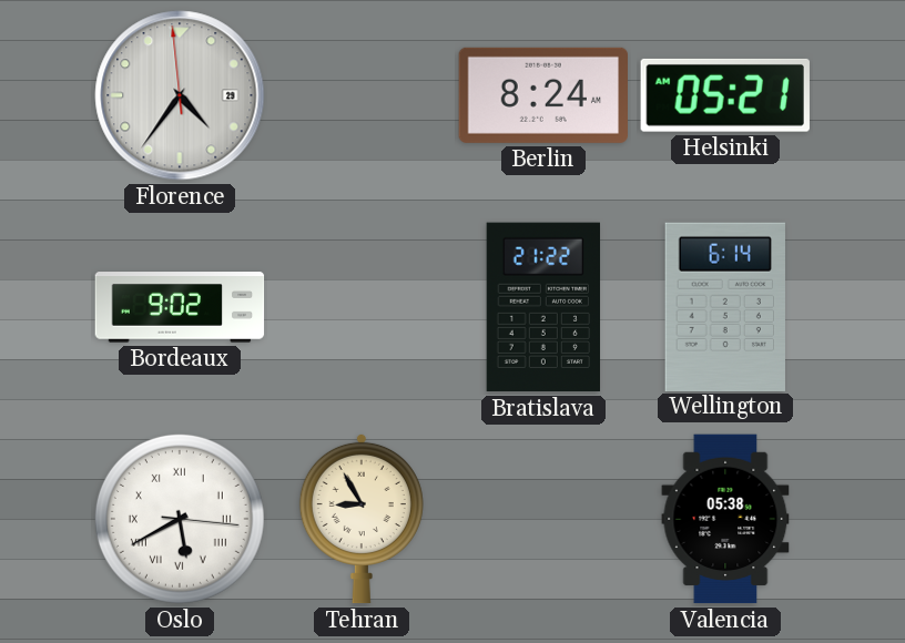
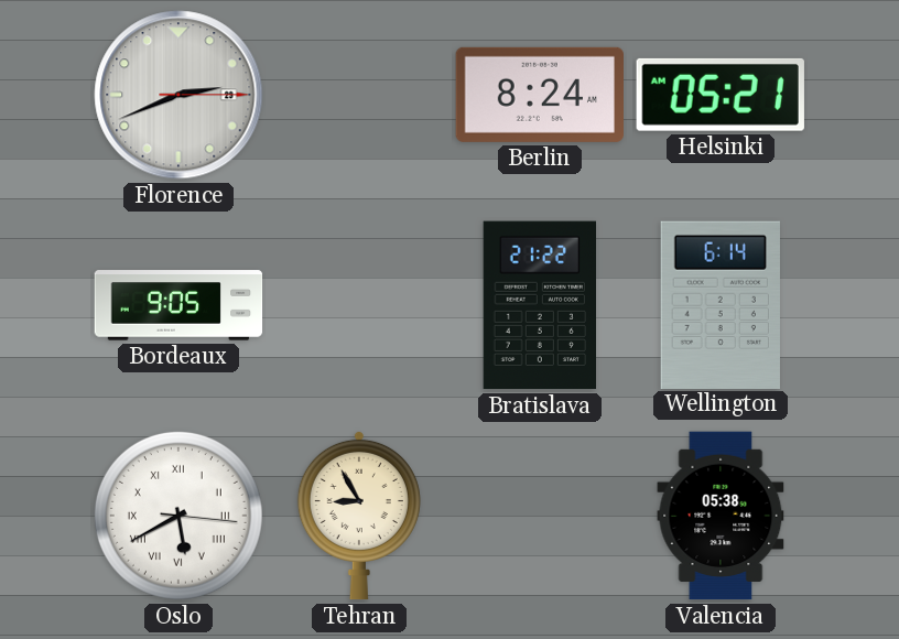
Florence: 4:35 -> 2:41 (178, 95)
Bordeaux: 9:02 -> 9:05 (178, 305)
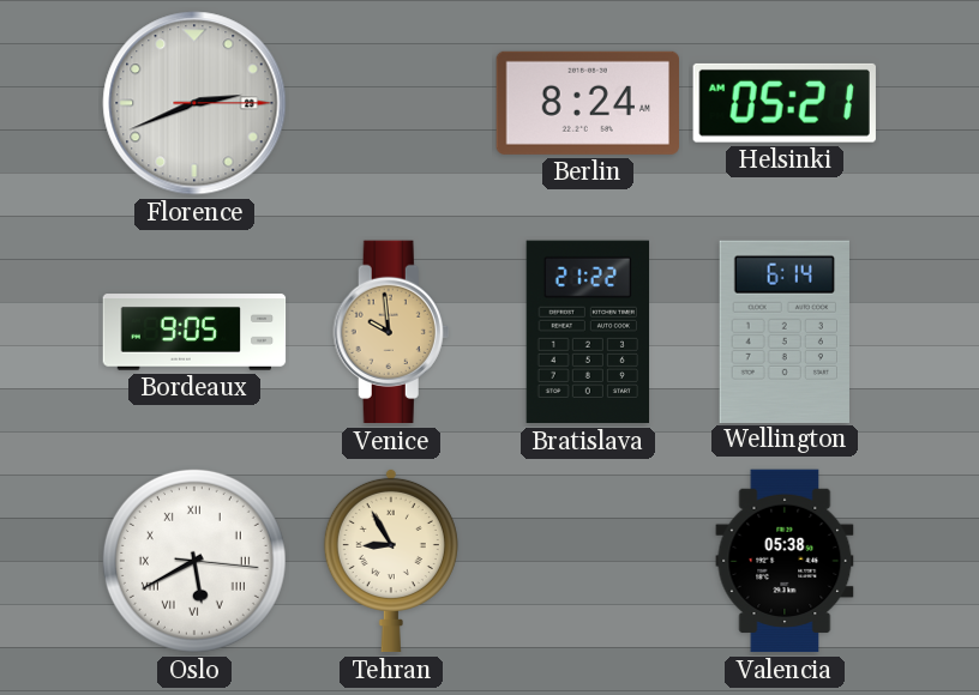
Venice: none -> 9:59 (391, 332)
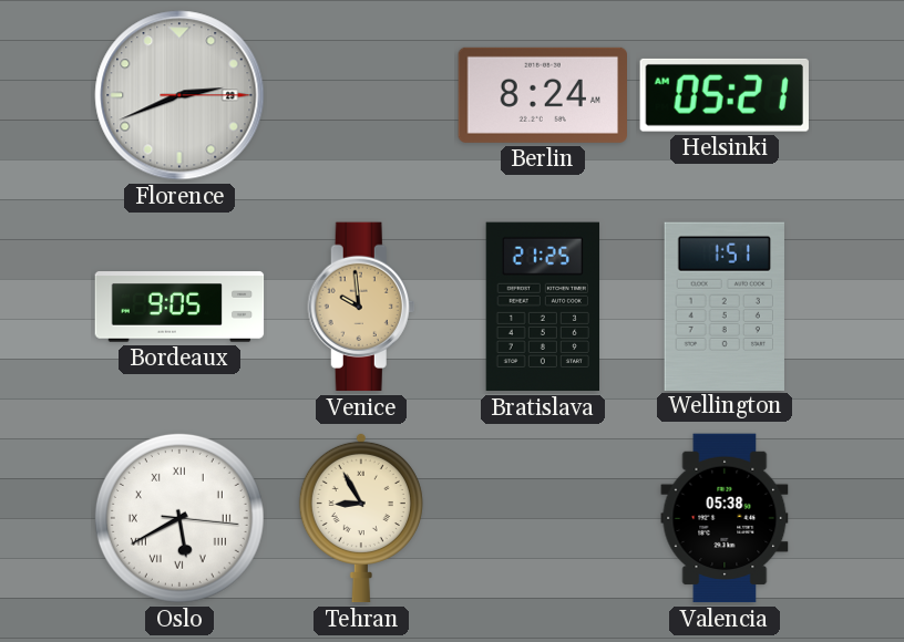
Bratislava: 21:22 -> 21:25 (542, 307)
Wellington: 6:14 -> 1:51 (725, 306)
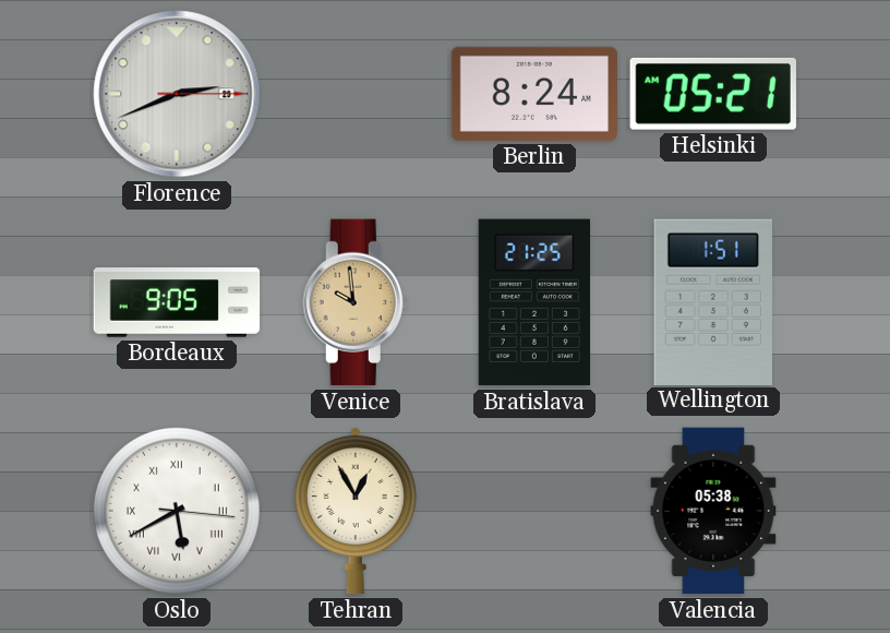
Tehran: 8:55 -> 12:55 (356, 511)
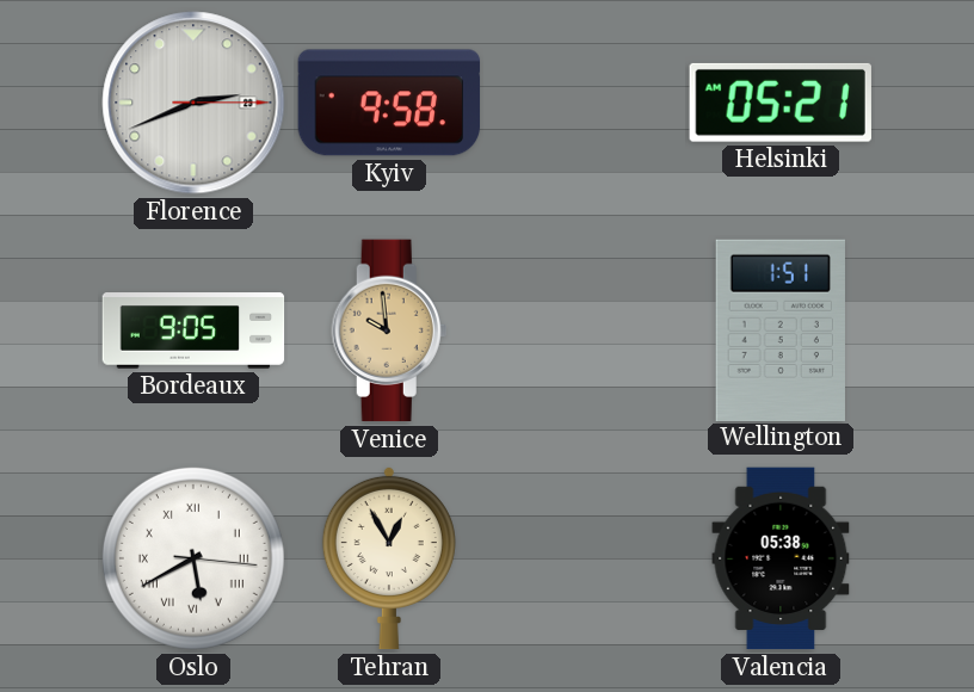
Kyiv: none -> 9:58 (389, 103)
Berlin: 8:24 -> none (534, 94)
Bratislava: 21:25 -> none (533, 302)
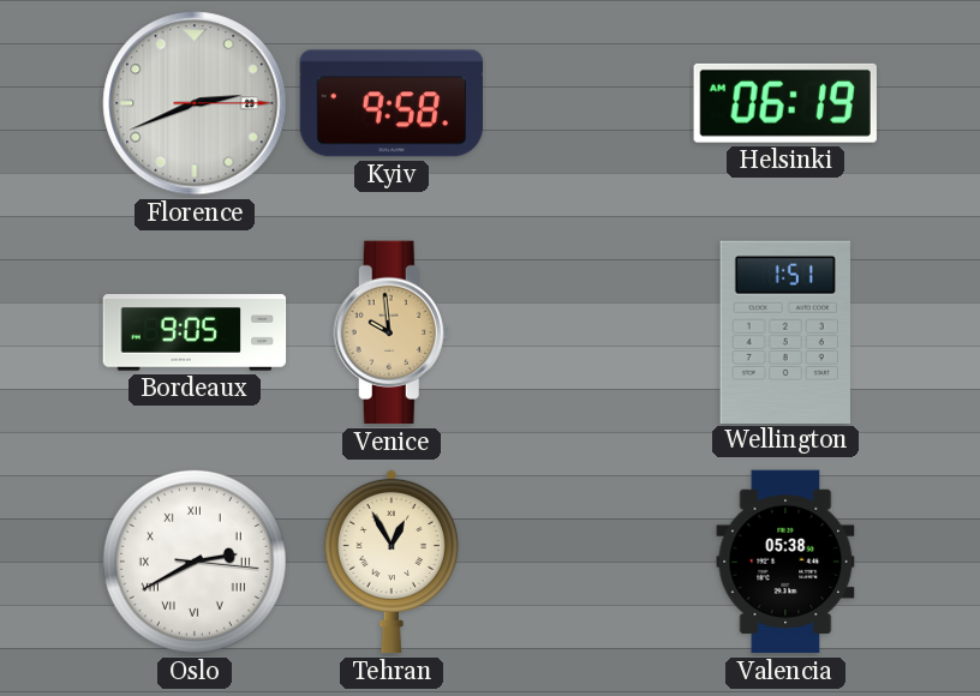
Helsinki: 05:21 -> 06:19 (785, 103)
Oslo: 5:40 -> 2:40 (195, 562)
